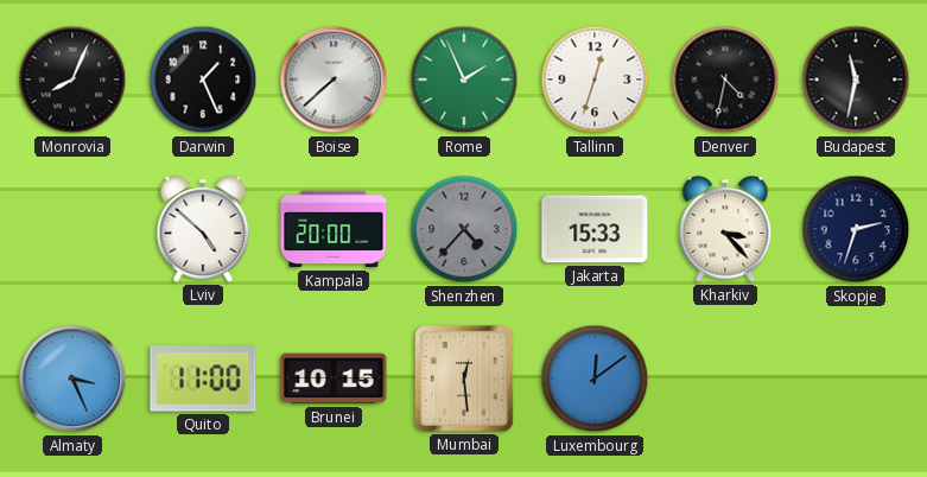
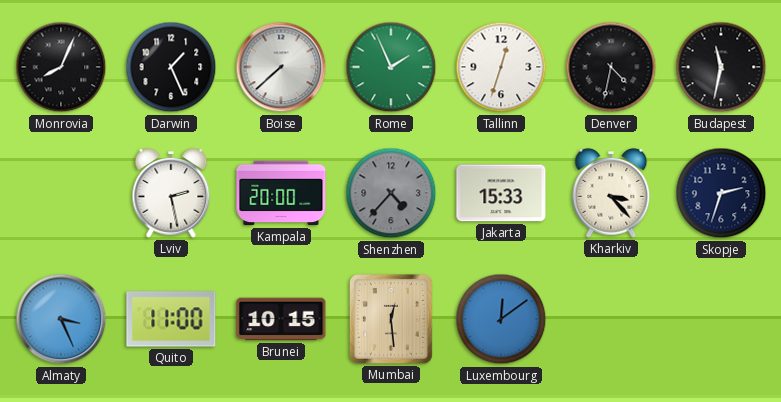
Lviv: 4:52 -> 2:28 (171, 193)
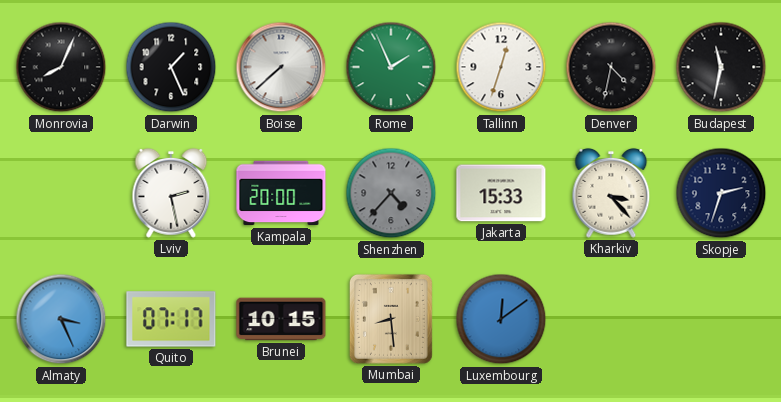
Quito: 11:00 -> 07:17 (171, 319)
Mumbai: 12:29 -> 8:29 (391, 319)
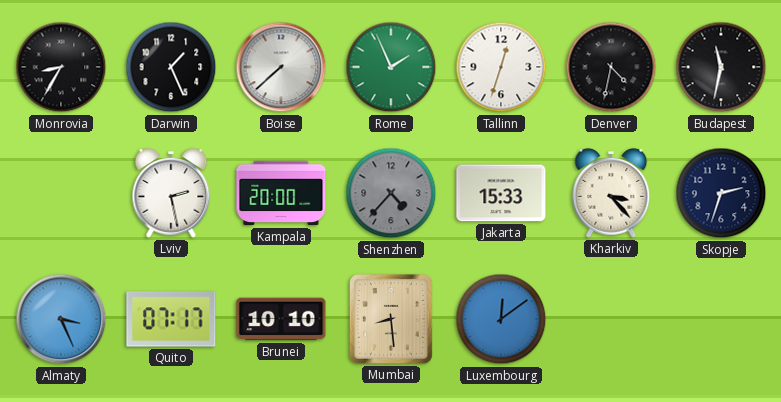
Monrovia: 8:04 -> 8:35 (61, 67)
Brunei: 10:15 -> 10:10 (281, 319)
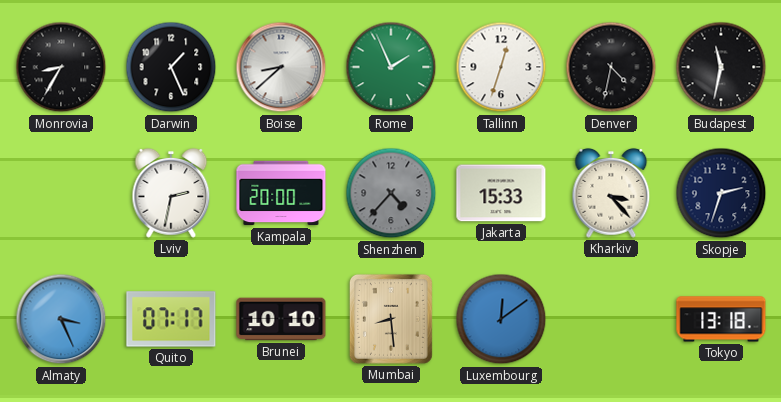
Boise: 7:38 -> 8:38 (281, 67)
Lviv: 2:28 -> 2:32 (171, 193)
Tokyo: none -> 13:18 (721, 319)
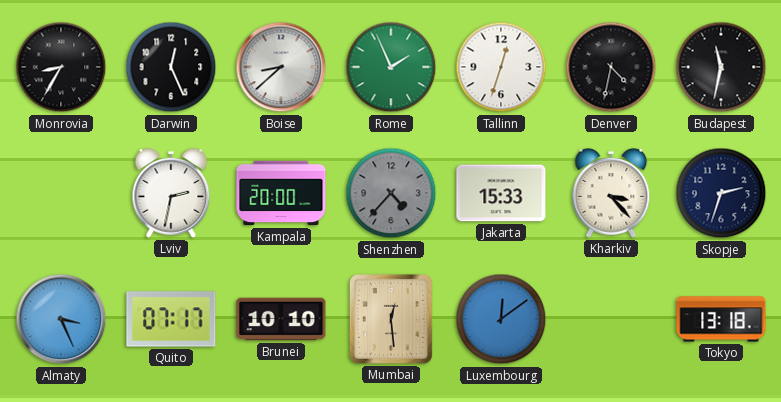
Darwin: 1:26 -> 12:26 (171, 67)
Mumbai: 8:29 -> 12:29 (391, 319)
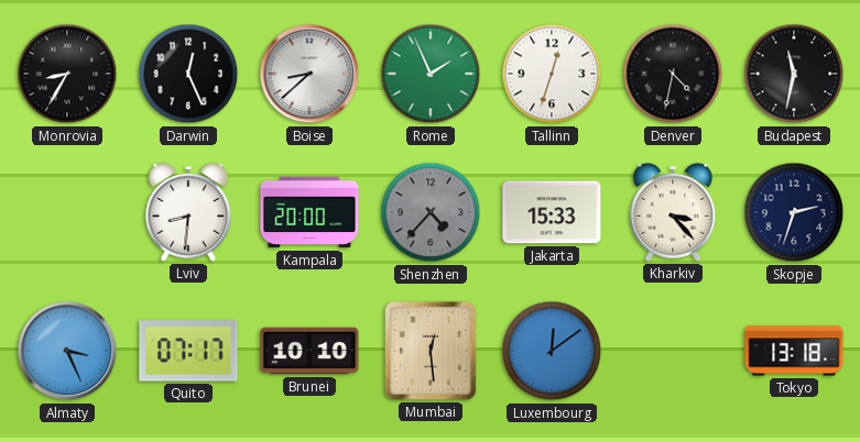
Lviv: 2:32 -> 8:31 (188, 212)
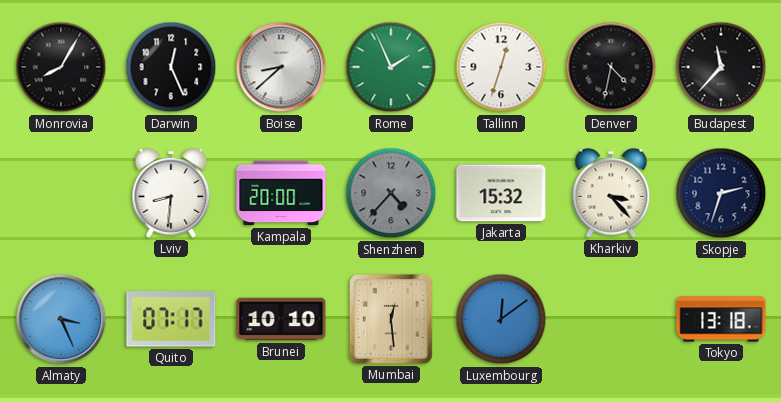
Monrovia: 8:35 -> 8:05 (61, 67)
Budapest: 11:32 -> 11:37 (721, 67)
Jakarta: 15:33 -> 15:32 (501, 193)
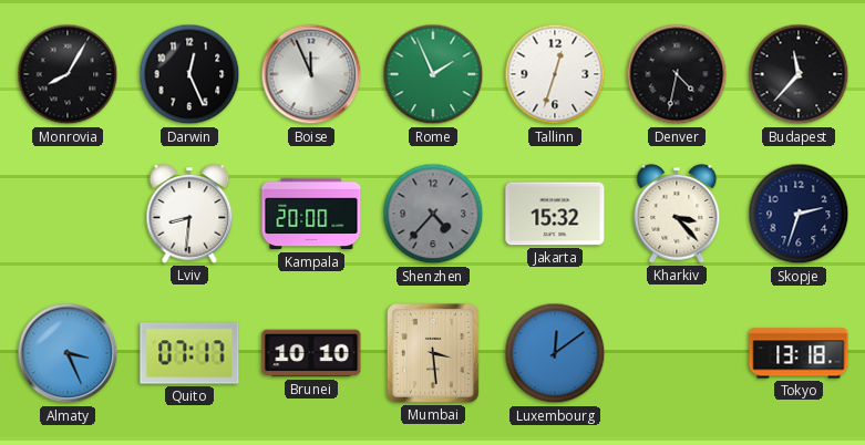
Boise: 8:38 -> 11:56 (311, 74)
Mumbai: 12:29 -> 3:29 (433, 353)
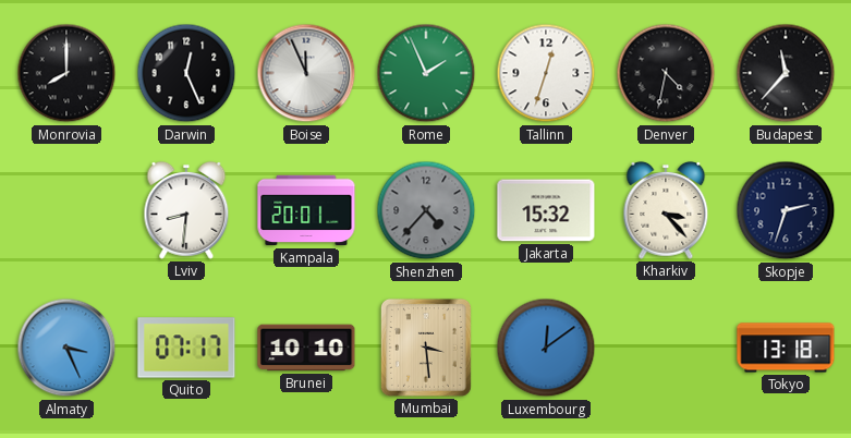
Monrovia: 8:05 -> 8:00 (66, 73)
Kampala: 20:00 -> 20:01 (306, 210)
